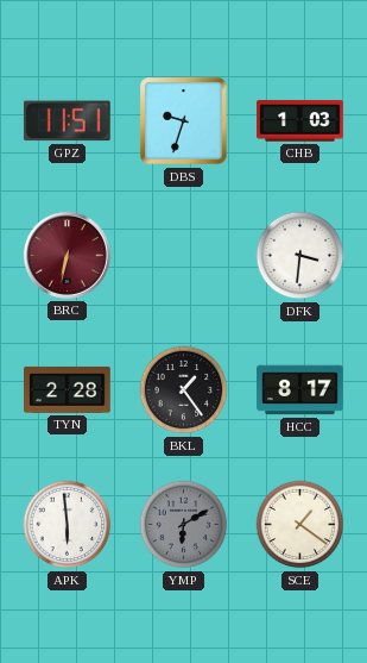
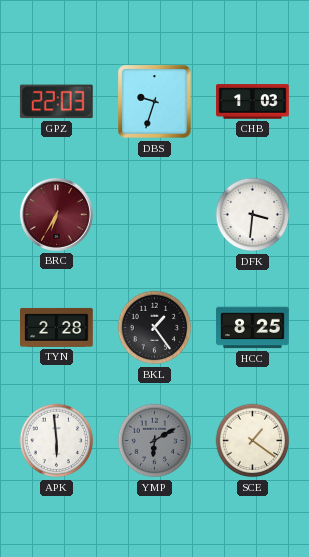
GPZ: 11:51 -> 22:03 (56, 102)
BRC: 6:32 -> 6:35 (56, 214)
HCC: 8:17 -> 8:25 (253, 328)
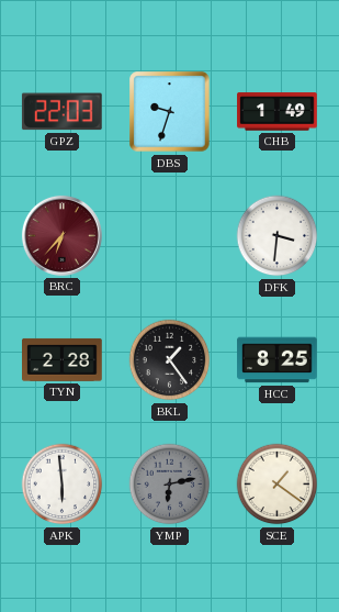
CHB: 1:03 -> 1:49 (278, 112)
BRC: 6:35 -> 6:37 (61, 235)
YMP: 6:10 -> 6:13 (170, 485)
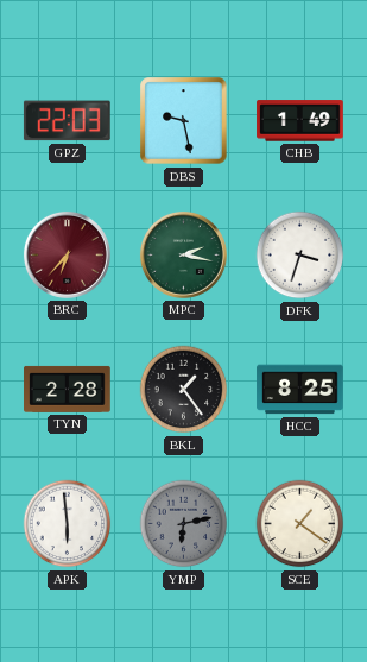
DBS: 9:33 -> 9:28 (184, 121)
MPC: none -> 2:17 (183, 254)
DFK: 3:31 -> 3:33 (300, 256)
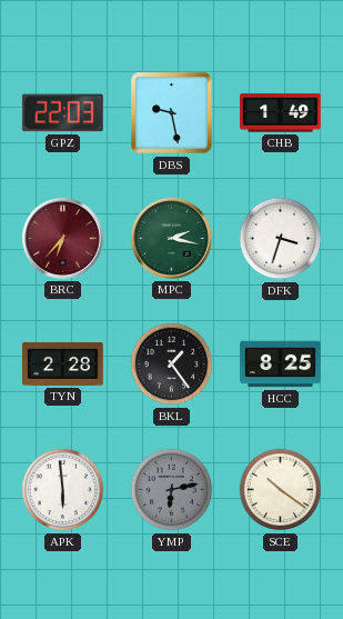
SCE: 1:21 -> 10:21 (281, 490)
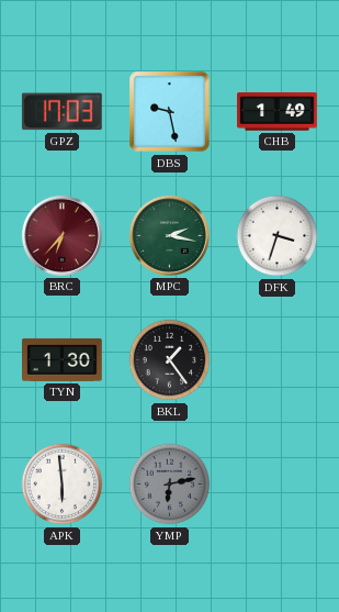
GPZ: 22:03 -> 17:03 (61, 112)
TYN: 2:28 -> 1:30 (63, 359)
HCC: 8:25 -> none (281, 365)
SCE: 10:21 -> none (281, 490)
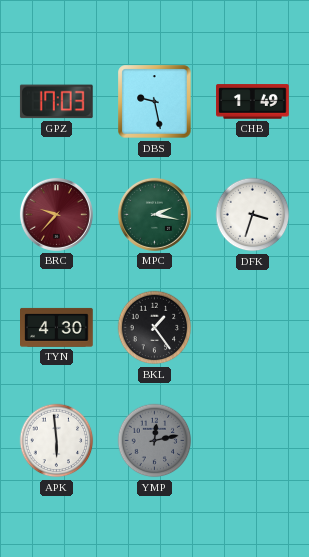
BRC: 6:37 -> 9:37 (56, 214)
TYN: 1:30 -> 4:30 (57, 327)
YMP: 6:13 -> 12:13 (155, 441)
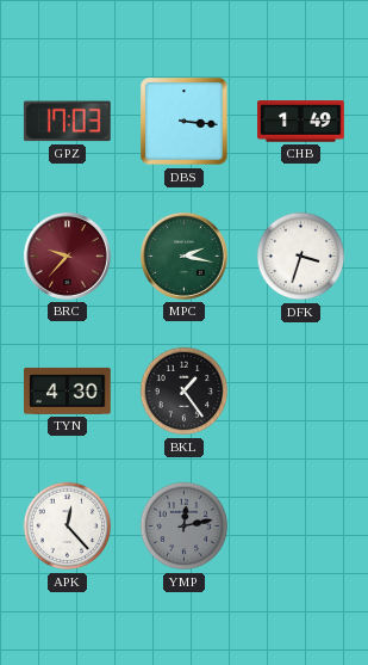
DBS: 9:28 -> 3:16 (185, 122)
APK: 5:59 -> 12:23 (68, 527)
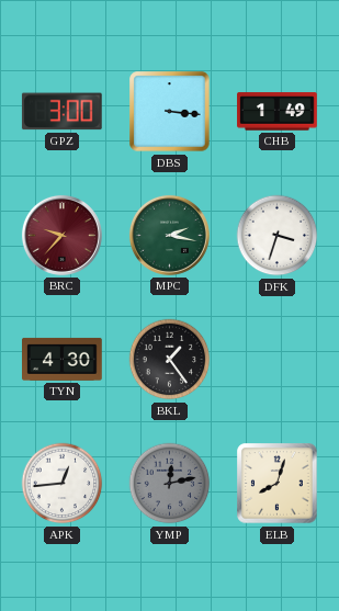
GPZ: 17:03 -> 3:00 (61, 112)
APK: 12:23 -> 12:44 (63, 484)
ELB: none -> 8:03 (278, 484)
